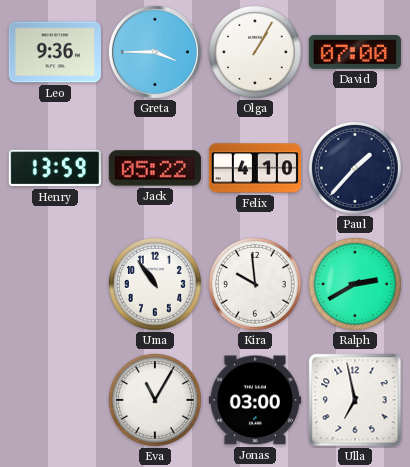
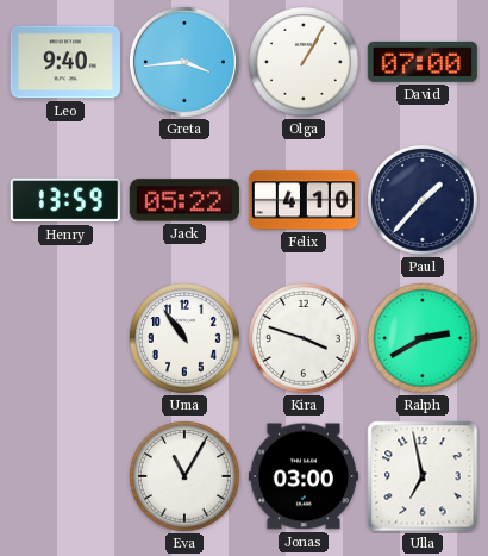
Leo: 9:36 -> 9:40 (65, 62)
Greta: 3:45 -> 3:44 (184, 62)
Kira: 9:59 -> 3:48 (304, 338)
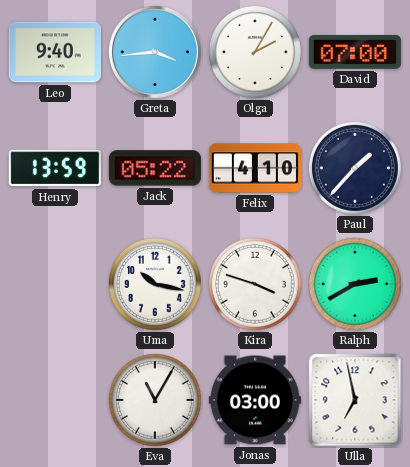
Olga: 1:05 -> 2:05 (255, 52)
Uma: 10:54 -> 10:17 (155, 284)
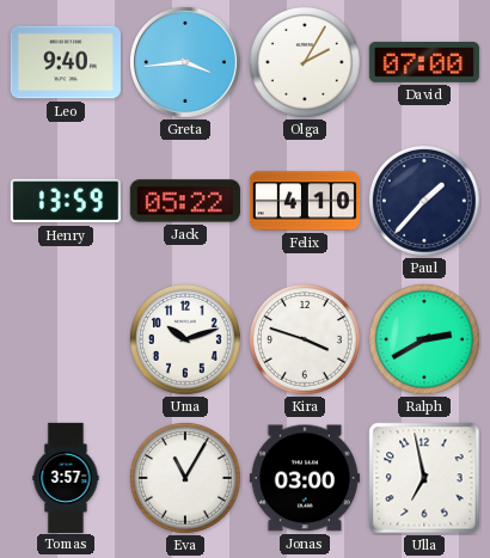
Uma: 10:17 -> 10:12 (185, 339)
Tomas: none -> 3:57 (66, 477)
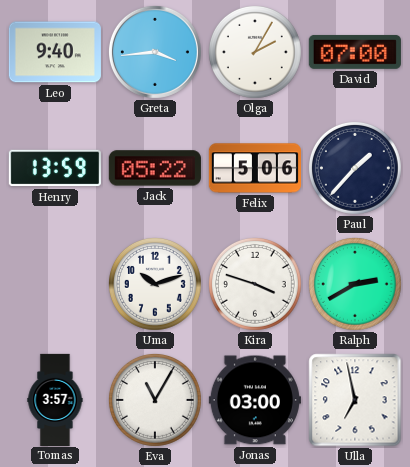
Felix: 4:10 -> 5:06 (255, 168)
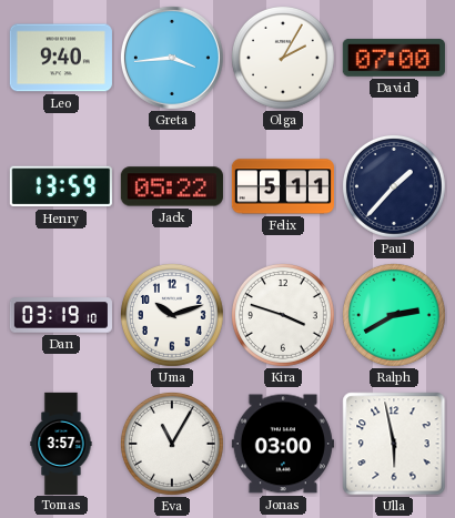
Felix: 5:06 -> 5:11 (283, 186)
Dan: none -> 03:19 (61, 315)
Ulla: 6:58 -> 5:58 (394, 444)
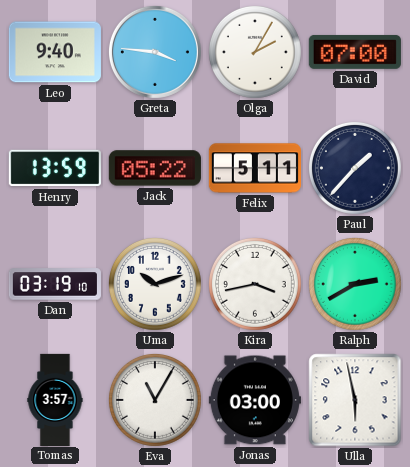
Greta: 3:44 -> 3:46 (155, 52)
Kira: 3:48 -> 3:43 (255, 284)
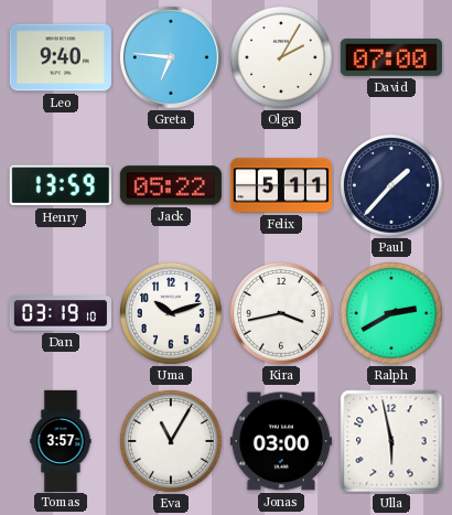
Greta: 3:46 -> 6:46 (171, 57)
